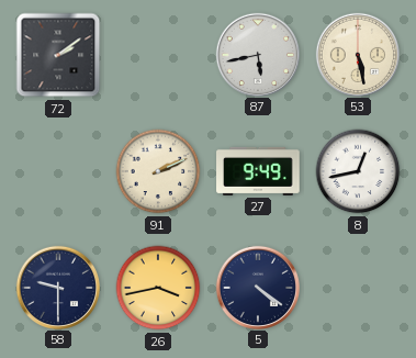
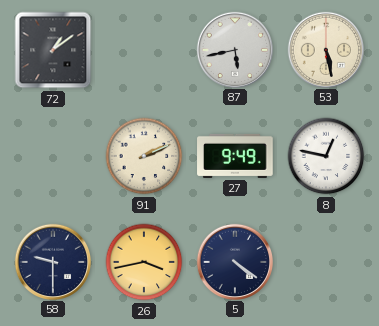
72: 2:09 -> 1:09 (53, 50)
8: 12:43 -> 12:47 (326, 156)
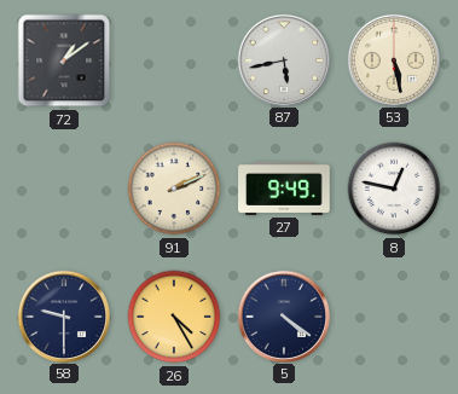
26: 3:43 -> 4:25 (174, 317)
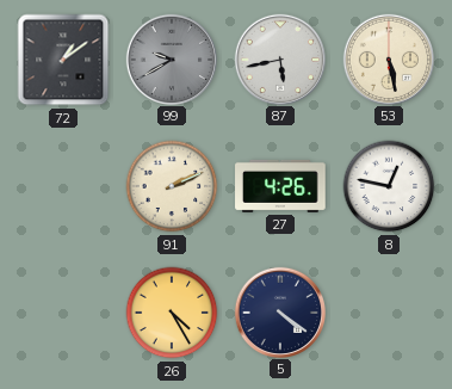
99: none -> 9:40 (171, 58)
27: 9:49 -> 4:26 (280, 186)
58: 9:30 -> none (63, 315)
